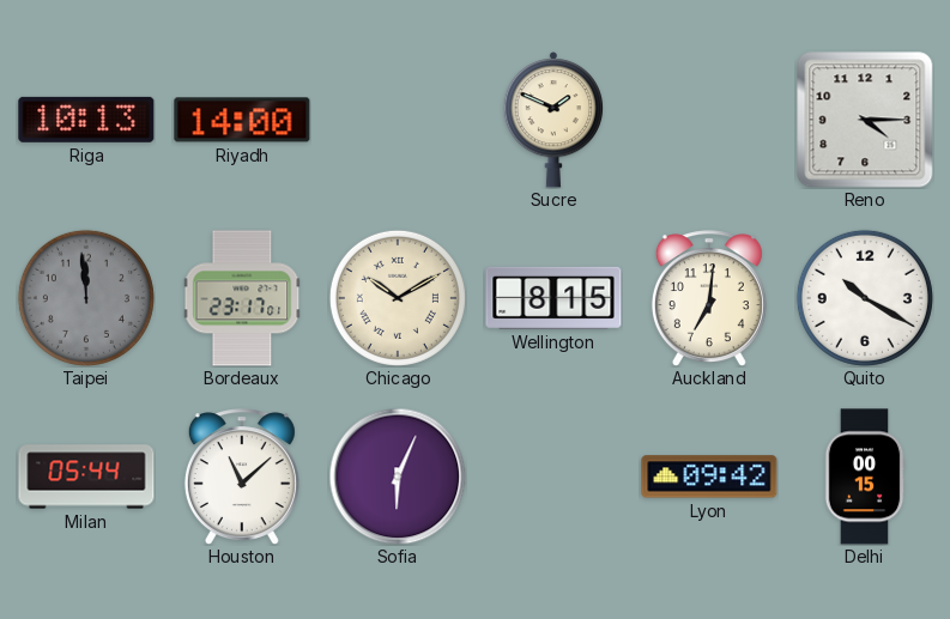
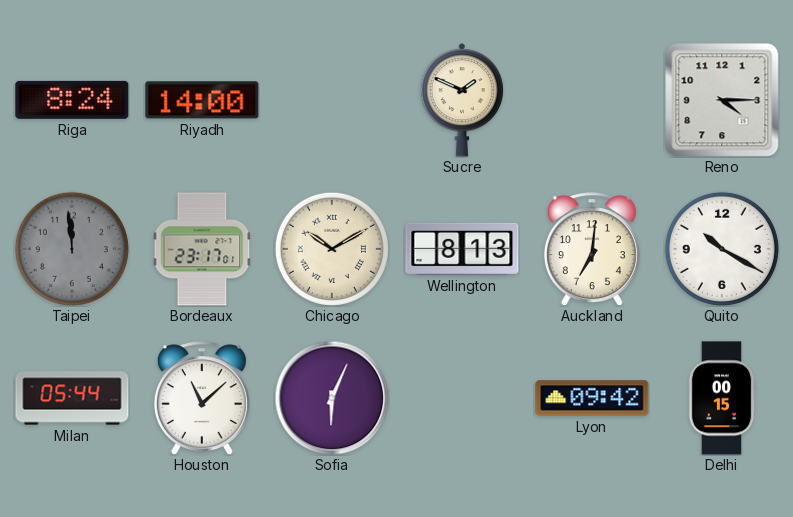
Riga: 10:13 -> 8:24 (72, 100)
Wellington: 8:15 -> 8:13 (462, 249)
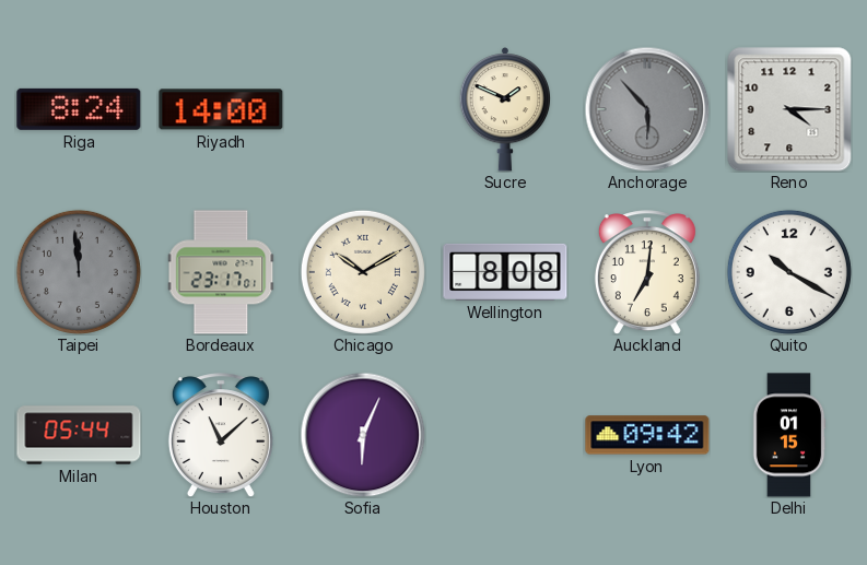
Anchorage: none -> 5:53 (647, 109)
Wellington: 8:13 -> 8:08 (505, 272)
Delhi: 00:15 -> 01:15 (789, 435)
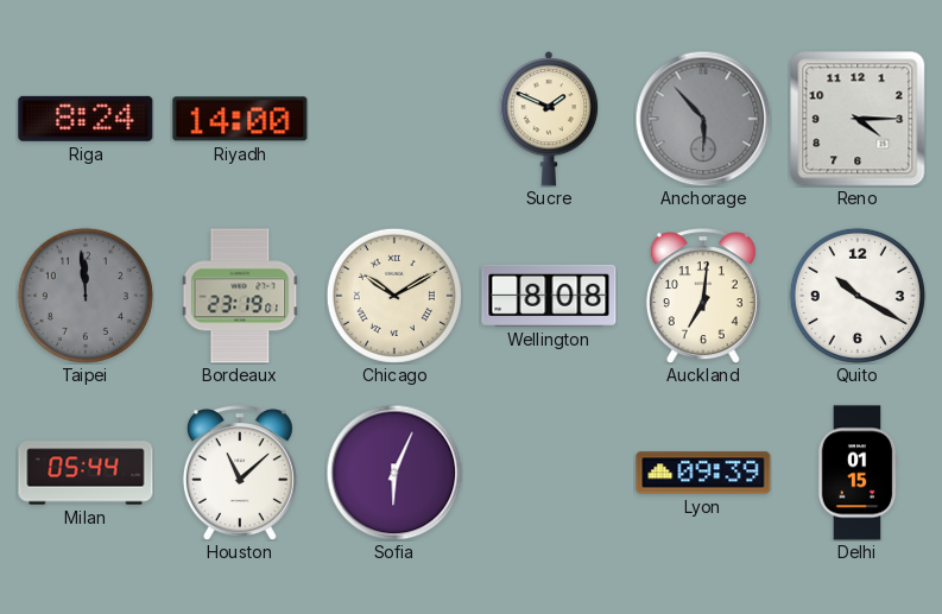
Bordeaux: 23:17 -> 23:19 (240, 296)
Lyon: 09:42 -> 09:39 (703, 473)
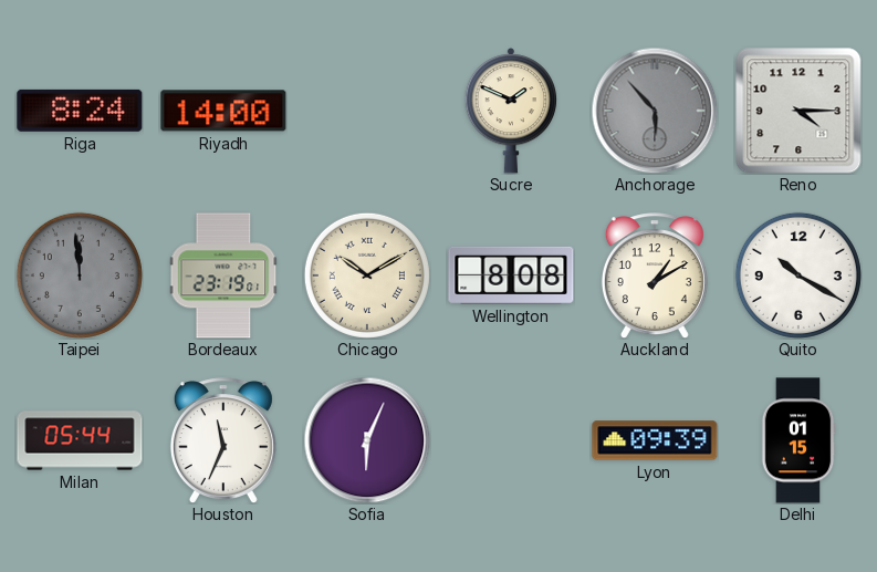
Auckland: 7:01 -> 1:10 (655, 275)
Houston: 11:08 -> 11:34 (223, 440)
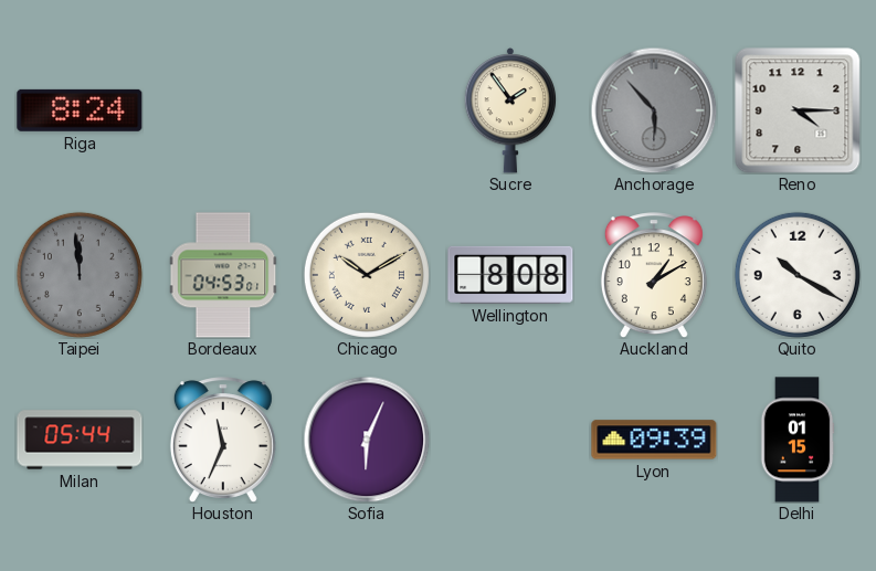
Riyadh: 14:00 -> none (223, 111)
Sucre: 1:49 -> 1:54 (510, 110)
Bordeaux: 23:19 -> 04:53 (223, 275)
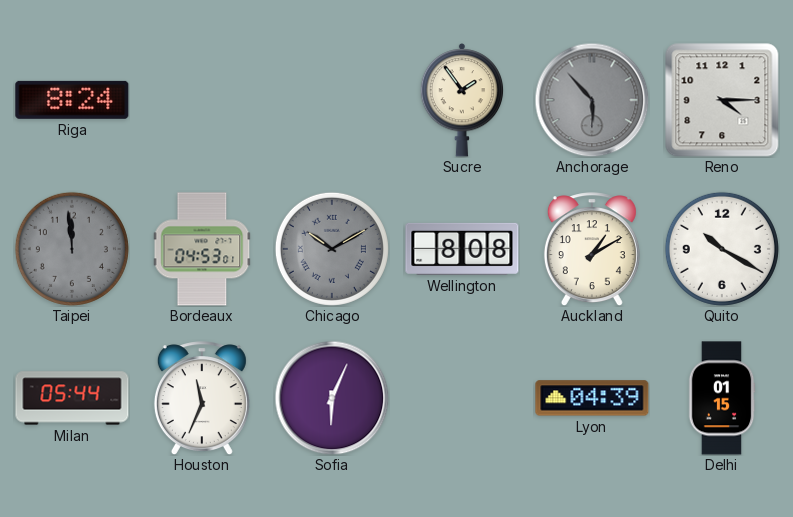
Chicago dial: cream -> grey (332, 249)
Lyon: 09:39 -> 04:39 (592, 398)
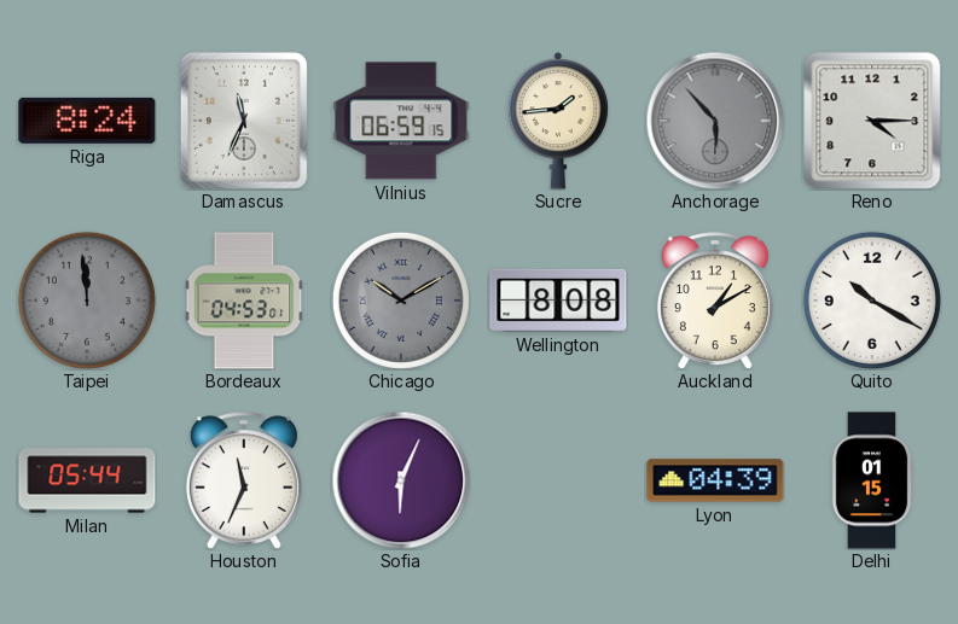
Damascus: none -> 11:34 (244, 121)
Vilnius: none -> 06:59 (401, 121)
Sucre: 1:54 -> 1:44 (558, 121)
